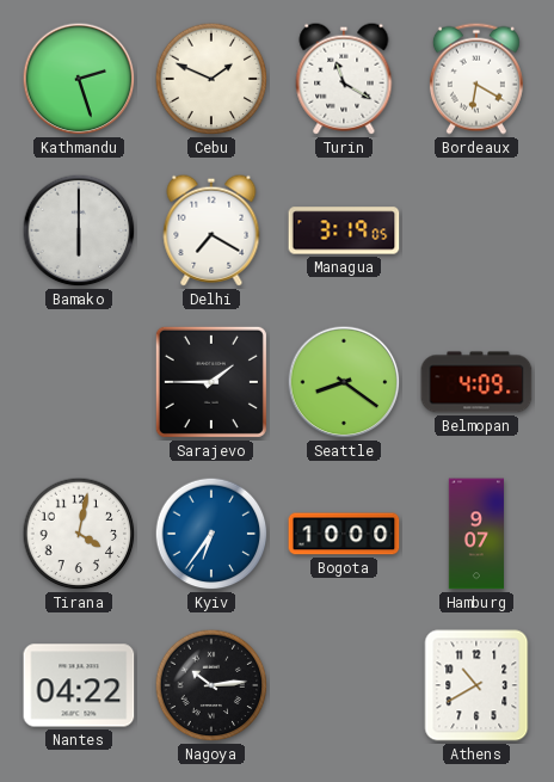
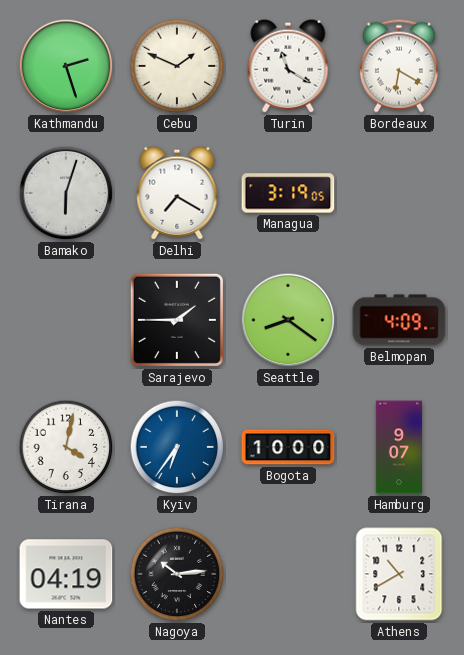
Bamako: 6:00 -> 6:03 (66, 193)
Nantes: 04:22 -> 04:19 (66, 574)
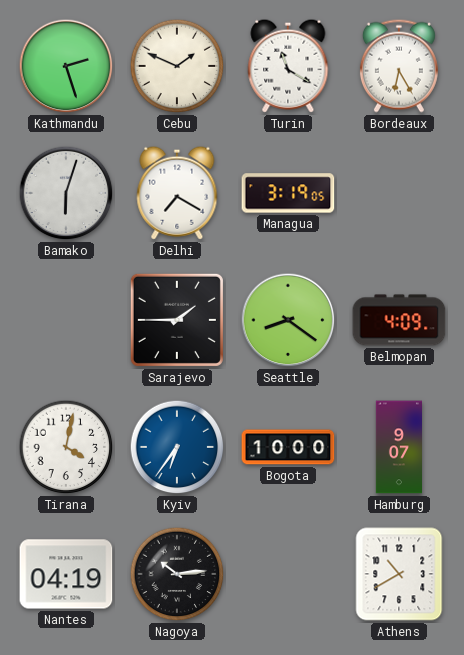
Bordeaux: 6:20 -> 6:25 (399, 66)
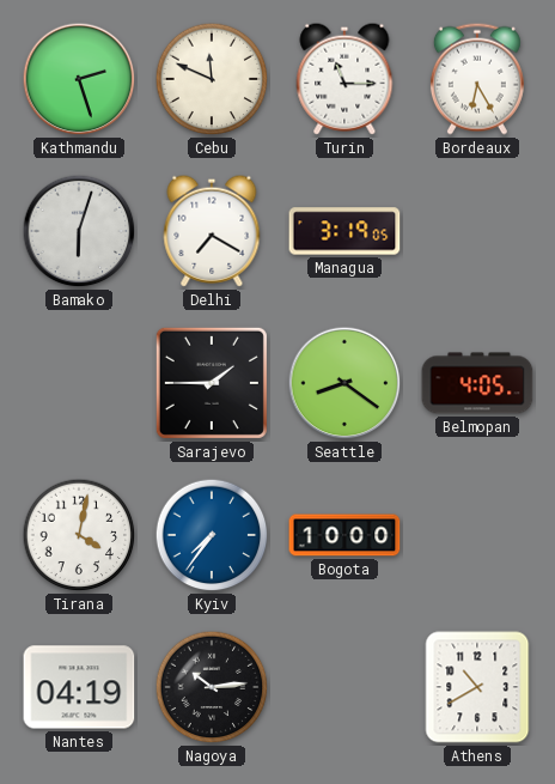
Cebu: 1:49 -> 11:49 (212, 79)
Turin: 11:20 -> 11:15 (344, 79)
Belmopan: 4:09 -> 4:05 (477, 383)
Kyiv: 6:36 -> 7:36 (212, 535)
Hamburg: 9:07 -> none (398, 447)
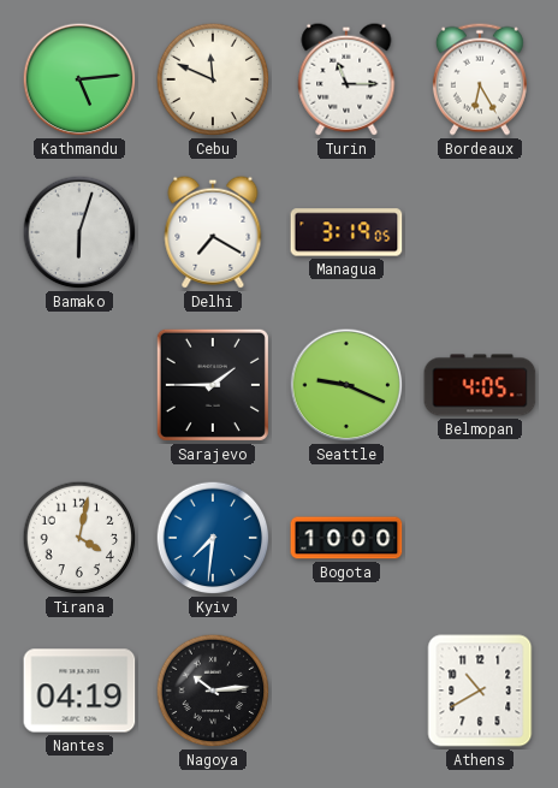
Kathmandu: 2:27 -> 5:14 (79, 79)
Seattle: 8:21 -> 9:19 (346, 385)
Kyiv: 7:36 -> 7:31 (213, 538)
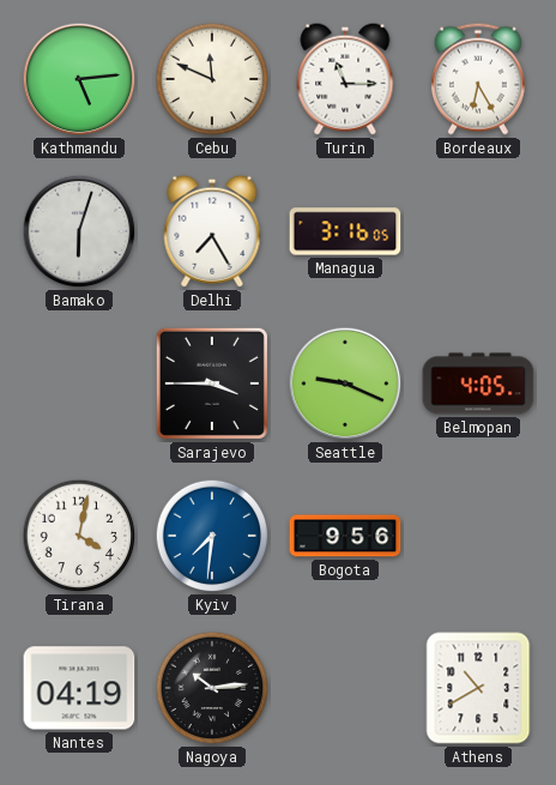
Delhi: 7:20 -> 7:25 (212, 231)
Managua: 3:19 -> 3:16 (345, 231)
Sarajevo: 1:45 -> 3:45 (212, 384)
Bogota: 10:00 -> 9:56 (345, 536)
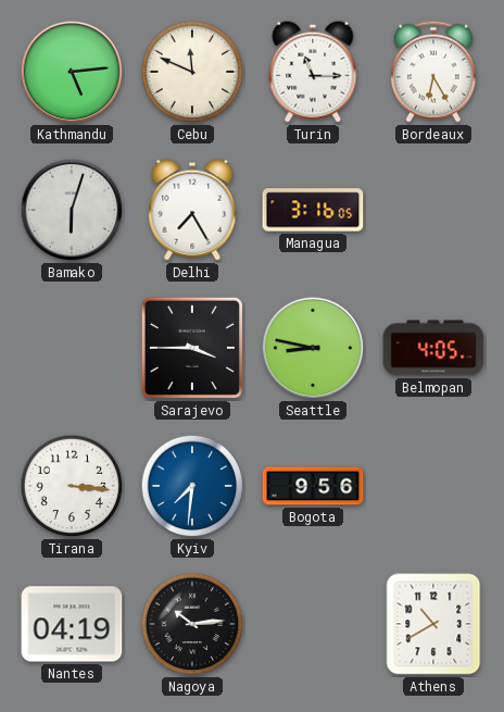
Seattle: 9:19 -> 8:47 (313, 348)
Tirana: 4:02 -> 3:16 (72, 486)
